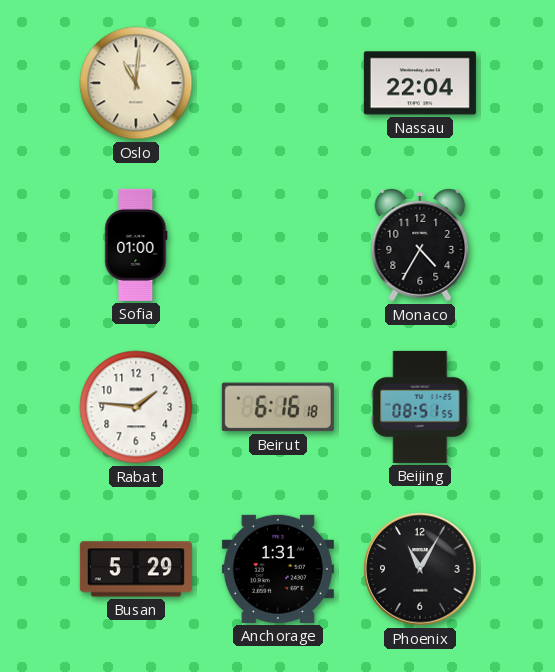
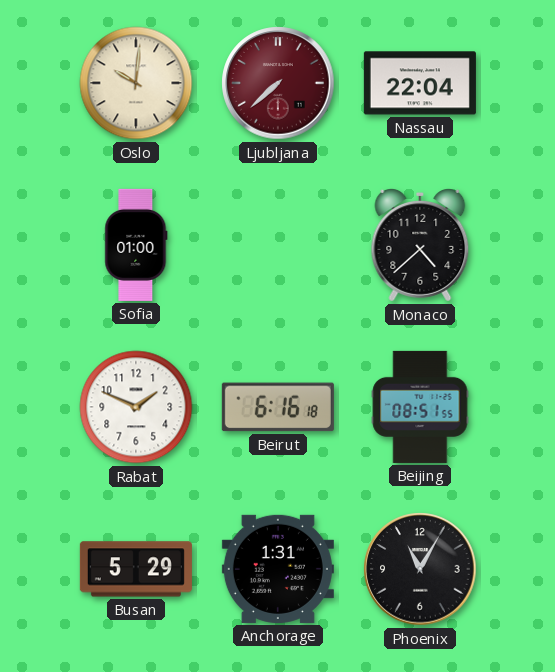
Oslo: 11:01 -> 10:01 (136, 83)
Ljubljana: none -> 7:38 (278, 83)
Monaco: 4:35 -> 4:38 (420, 246)
Rabat: 1:46 -> 1:49 (136, 407)
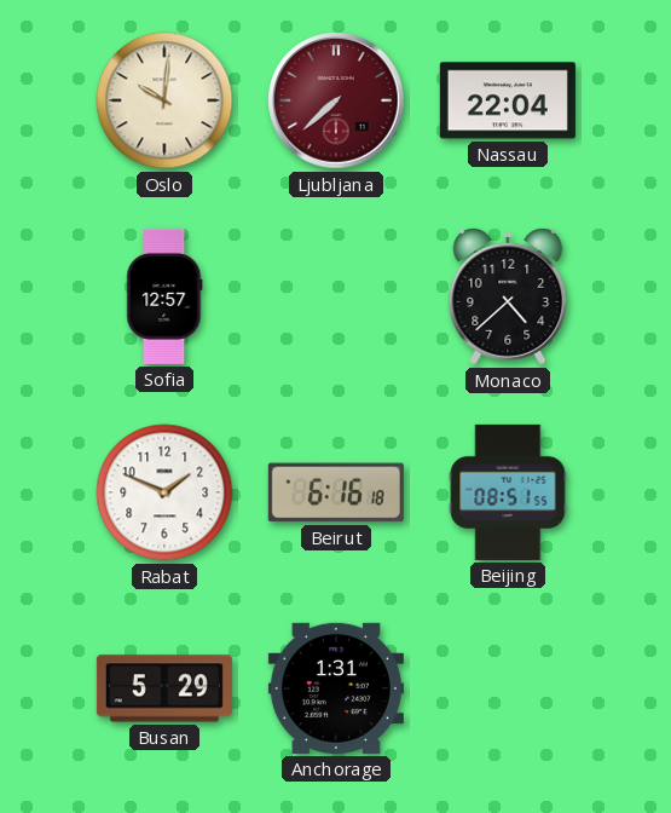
Sofia: 01:00 -> 12:57 (164, 296)
Phoenix: 11:05 -> none (420, 569)
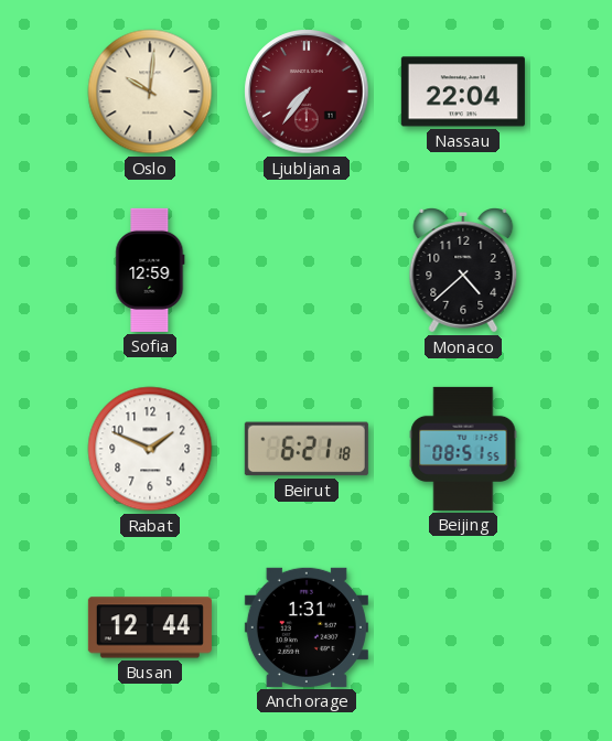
Ljubljana: 7:38 -> 7:36 (307, 92)
Sofia: 12:57 -> 12:59 (150, 270)
Beirut: 6:16 -> 6:21 (307, 449)
Busan: 5:29 -> 12:44 (150, 627)
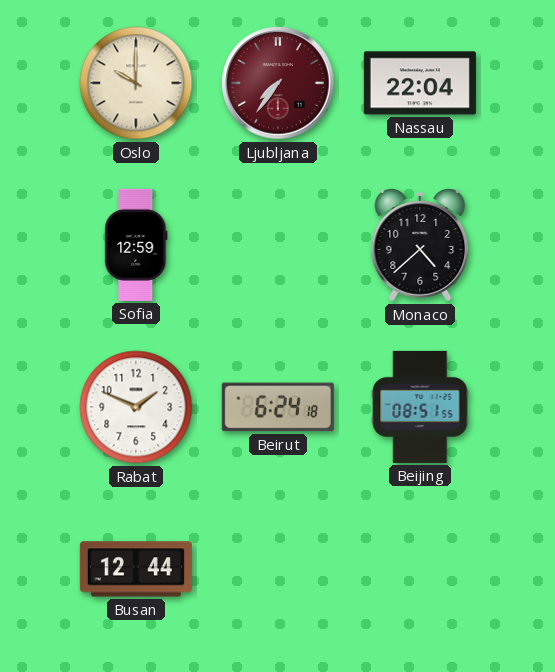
Oslo: 10:01 -> 10:00 (136, 83)
Beirut: 6:21 -> 6:24 (278, 407)
Anchorage: 1:31 -> none (307, 627)
